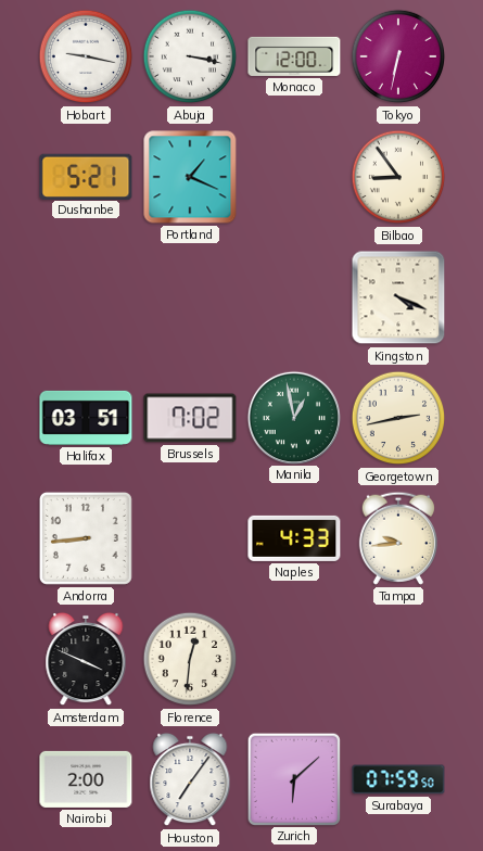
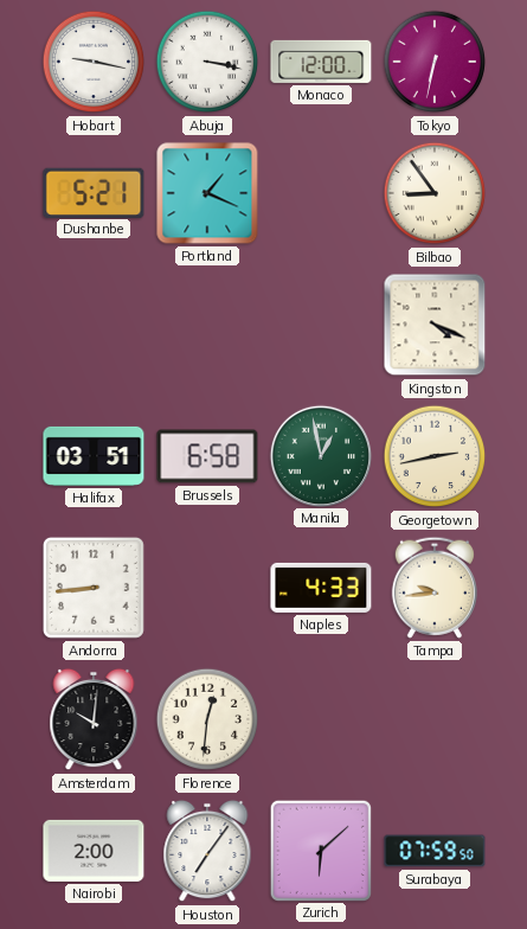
Brussels: 7:02 -> 6:58 (207, 456)
Amsterdam: 3:49 -> 10:01 (94, 719)
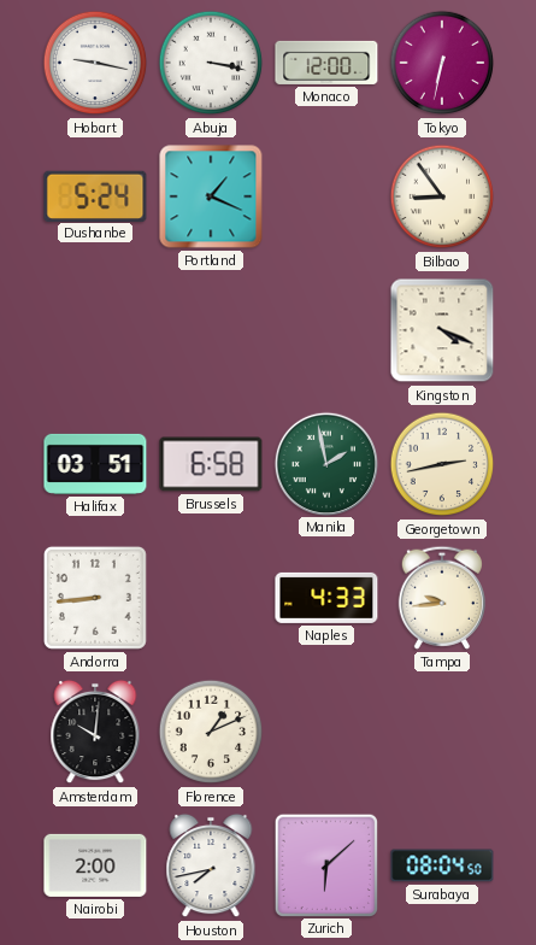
Dushanbe: 5:21 -> 5:24 (95, 195)
Manila: 12:58 -> 1:58 (325, 463)
Florence: 12:31 -> 1:11 (211, 732)
Houston: 7:06 -> 7:43 (211, 865)
Surabaya: 07:59 -> 08:04 (442, 865)
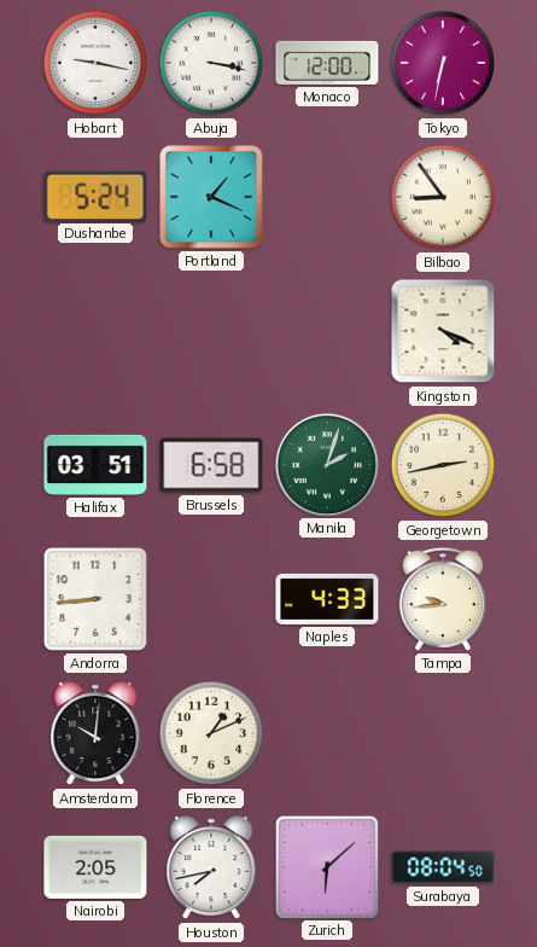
Manila: 1:58 -> 2:03 (326, 464)
Nairobi: 2:00 -> 2:05 (95, 867)
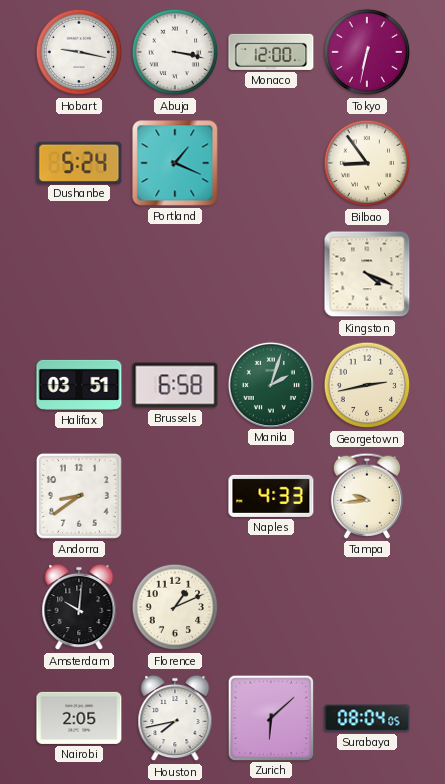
Andorra: 8:44 -> 8:39 (79, 496)
Surabaya: 08:04:50 -> 08:04:05 (367, 718)
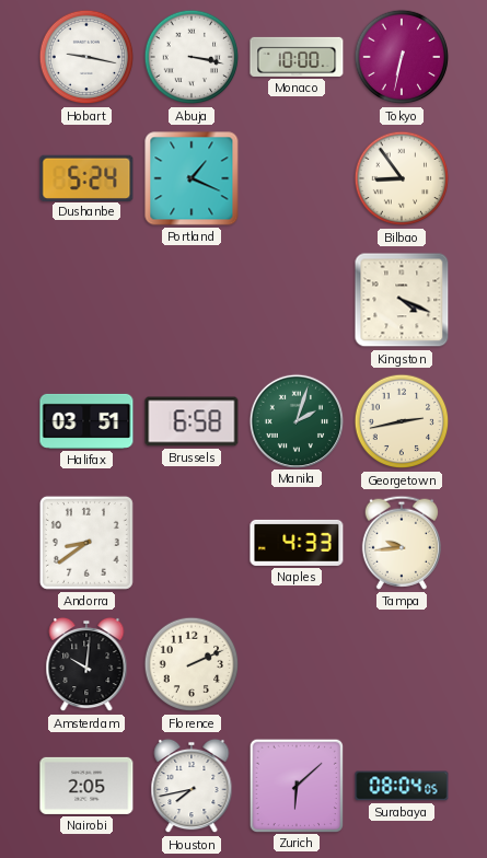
Monaco: 12:00 -> 10:00 (297, 57)
Florence: 1:11 -> 2:11 (192, 664)
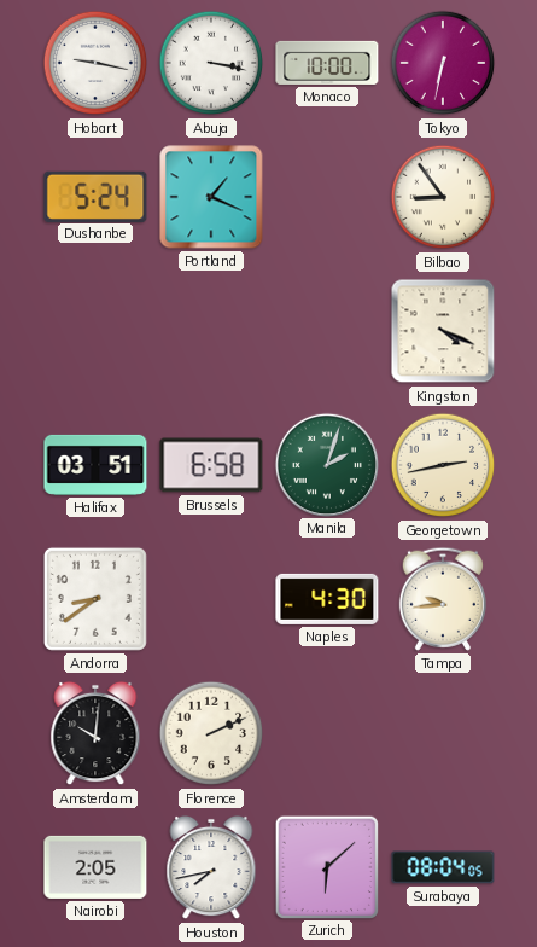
Naples: 4:33 -> 4:30 (327, 599)
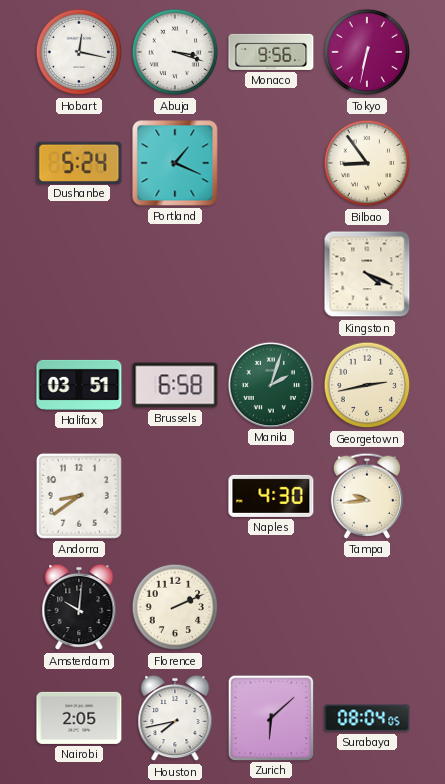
Hobart: 9:17 -> 12:17 (79, 52)
Abuja: 3:17 -> 3:18 (175, 52)
Monaco: 10:00 -> 9:56 (271, 52)
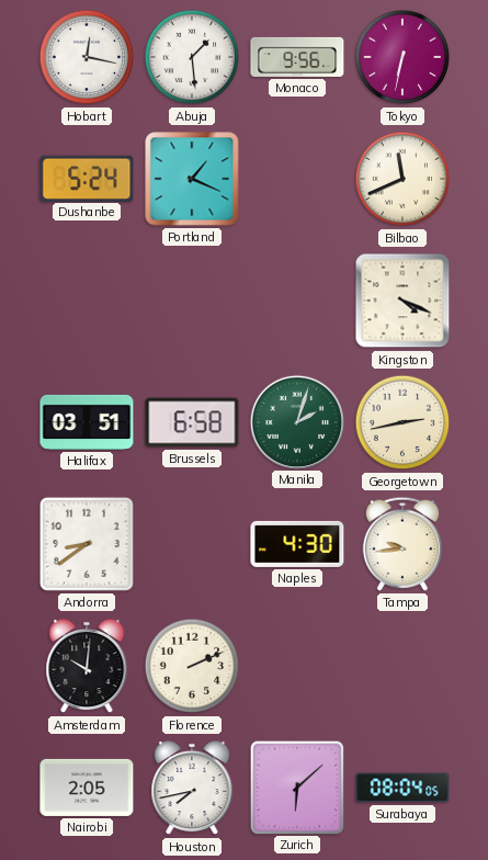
Abuja: 3:18 -> 1:29 (192, 57)
Bilbao: 8:54 -> 11:41 (402, 179)
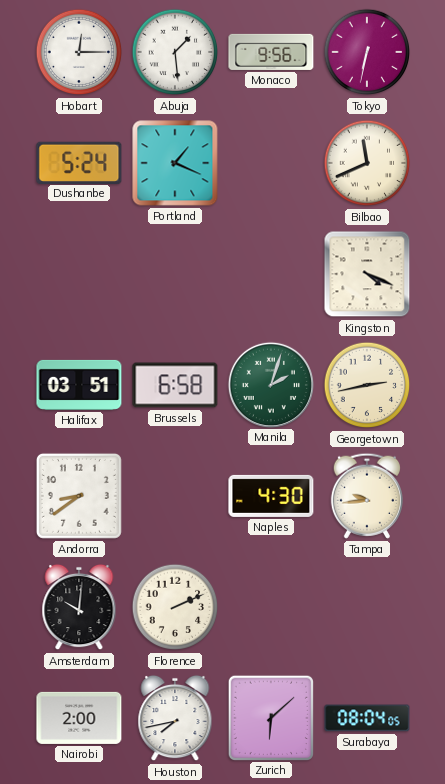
Hobart: 12:17 -> 12:15 (79, 52)
Nairobi: 2:05 -> 2:00 (79, 718)
